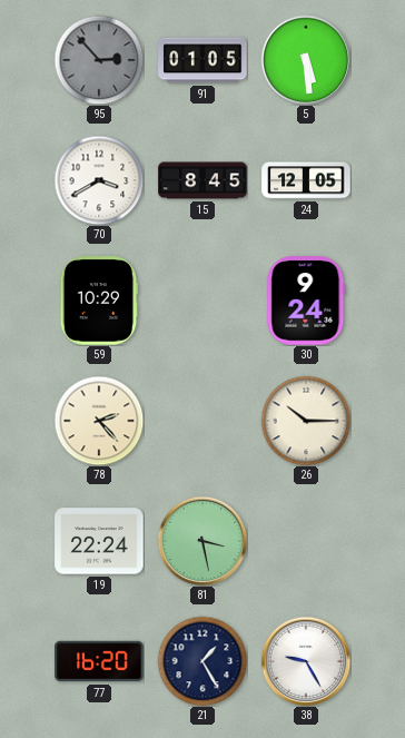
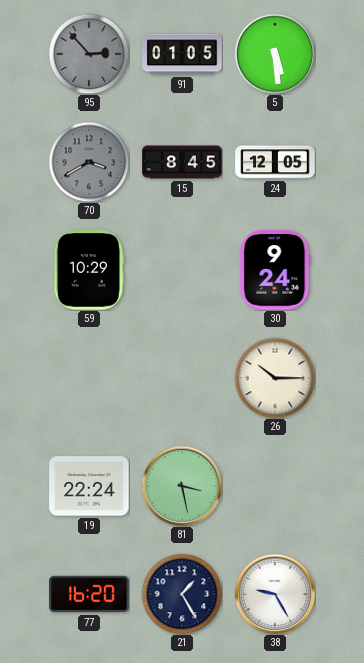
70 dial: white -> grey (89, 162)
78: 2:23 -> none (99, 421)
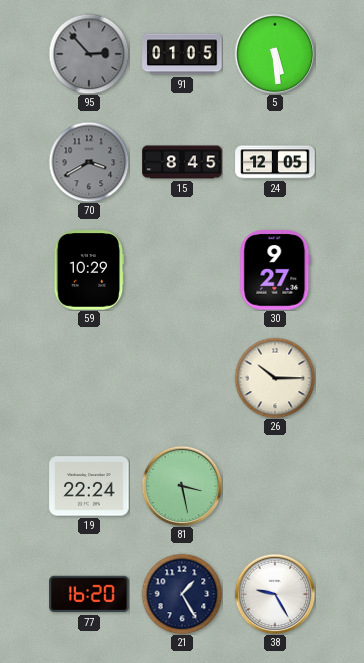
30: 9:24 -> 9:27 (275, 270)
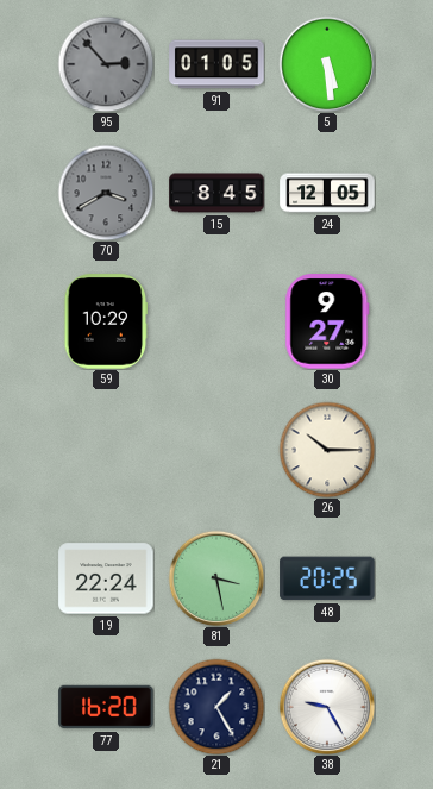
48: none -> 20:25 (327, 578)
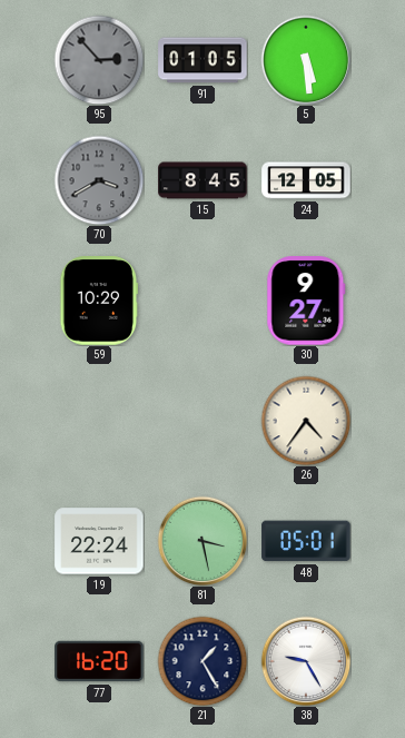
26: 10:15 -> 4:36 (306, 421)
48: 20:25 -> 05:01 (306, 541)
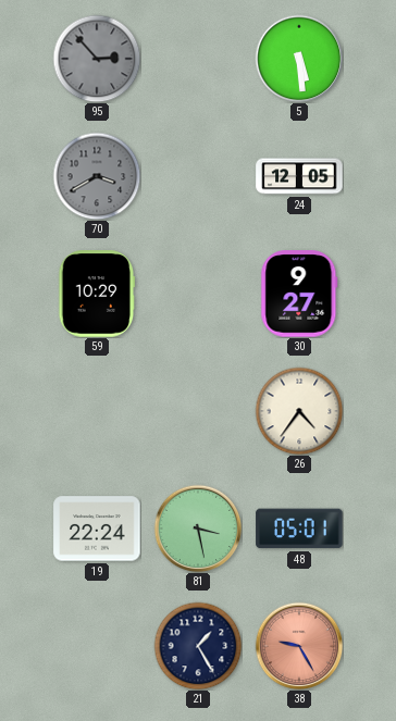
91: 01:05 -> none (202, 60)
15: 8:45 -> none (202, 180)
77: 16:20 -> none (99, 661)
38 dial: white -> salmon (299, 646)
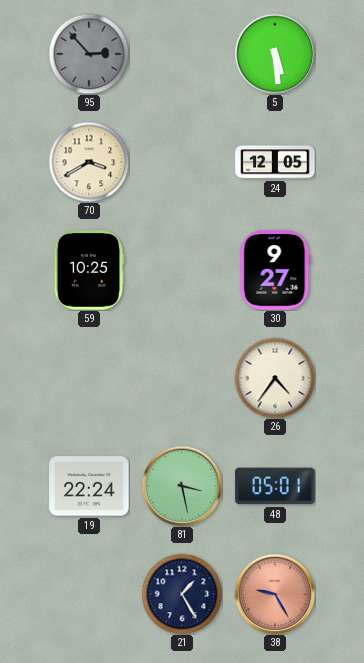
70 dial: grey -> cream (89, 162)
59: 10:29 -> 10:25 (89, 270)
